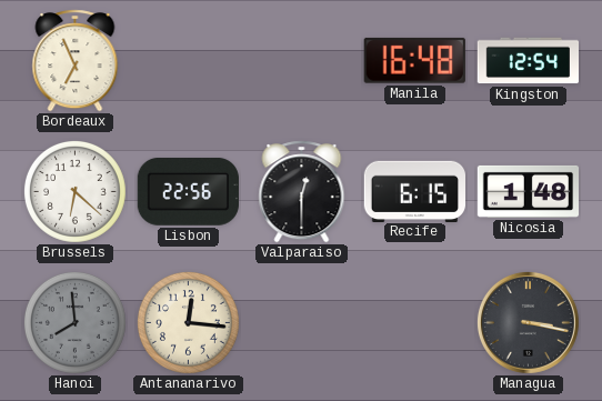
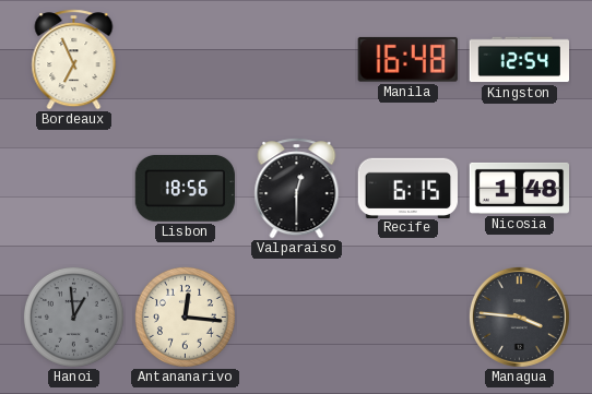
Brussels: 6:22 -> none (74, 191)
Lisbon: 22:56 -> 18:56 (185, 188)
Hanoi: 7:59 -> 12:59 (73, 317)
Managua: 3:17 -> 3:46 (519, 317)
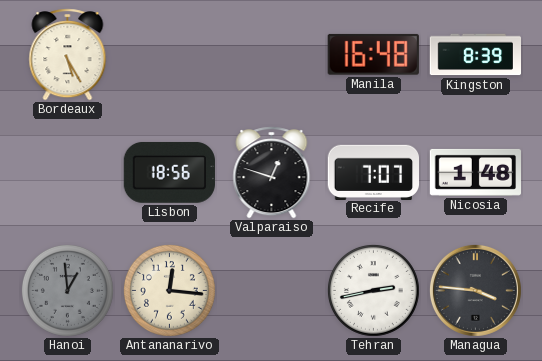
Bordeaux: 6:56 -> 5:25 (68, 55)
Kingston: 12:54 -> 8:39 (475, 55)
Valparaiso: 12:30 -> 12:48 (272, 173)
Recife: 6:15 -> 7:07 (373, 172)
Tehran: none -> 2:43 (373, 290)
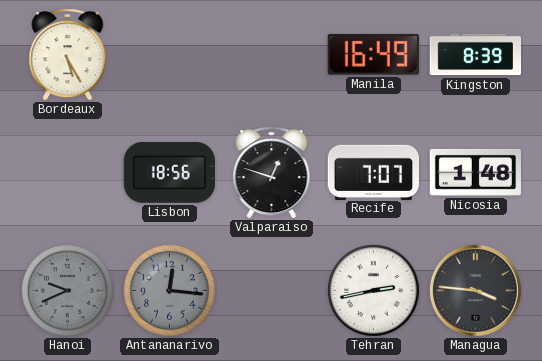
Manila: 16:48 -> 16:49 (373, 54)
Hanoi: 12:59 -> 9:41 (67, 290)
Antananarivo dial: cream -> grey (169, 290)
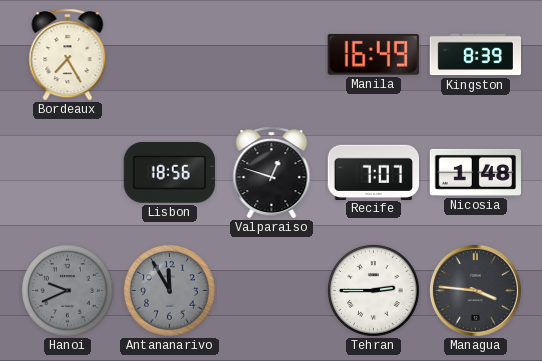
Bordeaux: 5:25 -> 7:25 (68, 55)
Antananarivo: 12:16 -> 11:55 (169, 290)
Tehran: 2:43 -> 2:45 (373, 290)
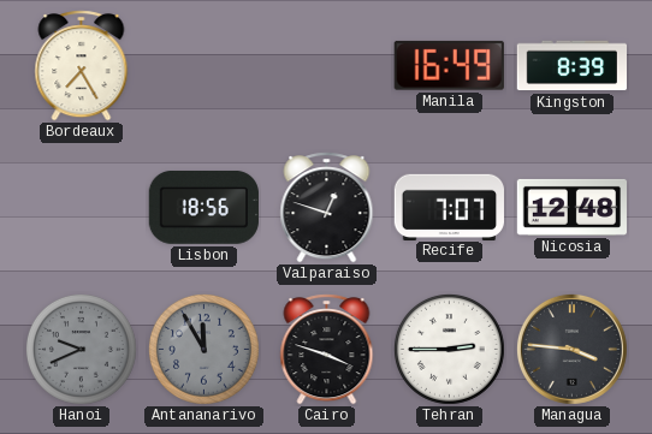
Nicosia: 1:48 -> 12:48 (573, 207)
Cairo: none -> 3:48 (327, 350)
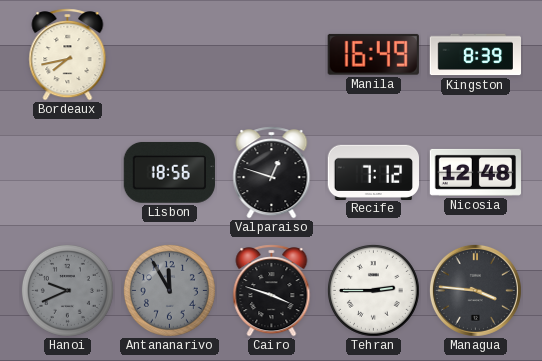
Bordeaux: 7:25 -> 7:43 (68, 55)
Recife: 7:07 -> 7:12 (373, 172)
